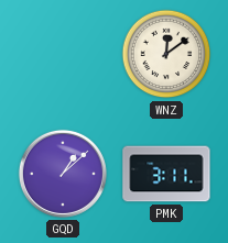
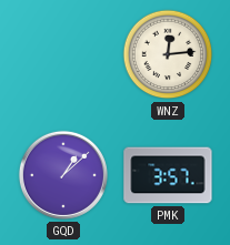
WNZ: 12:09 -> 12:14 (168, 54)
PMK: 3:11 -> 3:57 (168, 175)
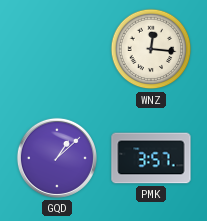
WNZ: 12:14 -> 12:16 (151, 49)
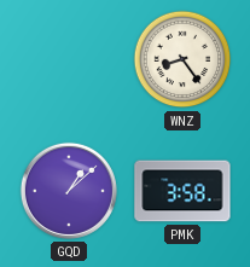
WNZ: 12:16 -> 8:24 (182, 59)
PMK: 3:57 -> 3:58 (182, 191)
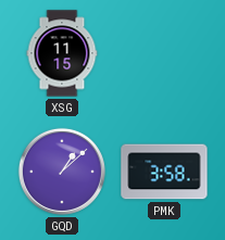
XSG: none -> 11:15 (62, 53)
WNZ: 8:24 -> none (182, 59)
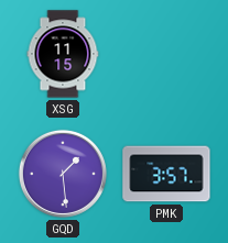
GQD: 1:08 -> 1:29 (63, 174)
PMK: 3:58 -> 3:57 (166, 174)
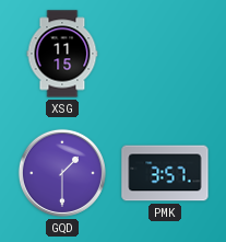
GQD: 1:29 -> 1:30 (62, 173)
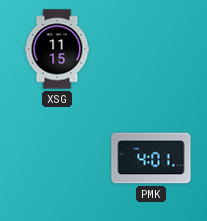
GQD: 1:30 -> none (62, 173)
PMK: 3:57 -> 4:01 (151, 158)
